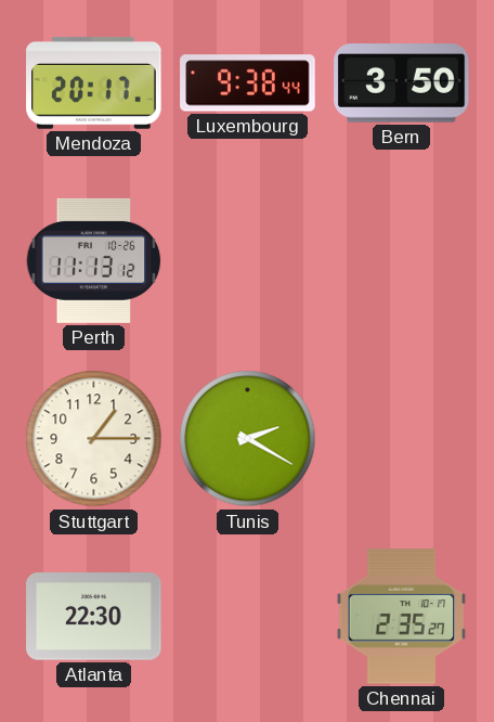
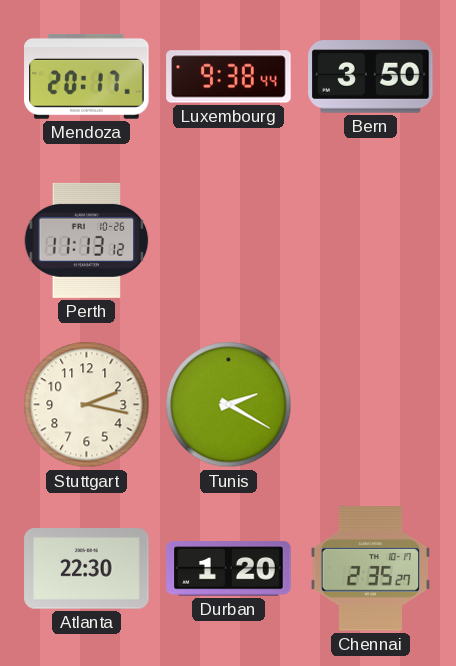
Stuttgart: 1:15 -> 2:17 (87, 405)
Durban: none -> 1:20 (229, 569)
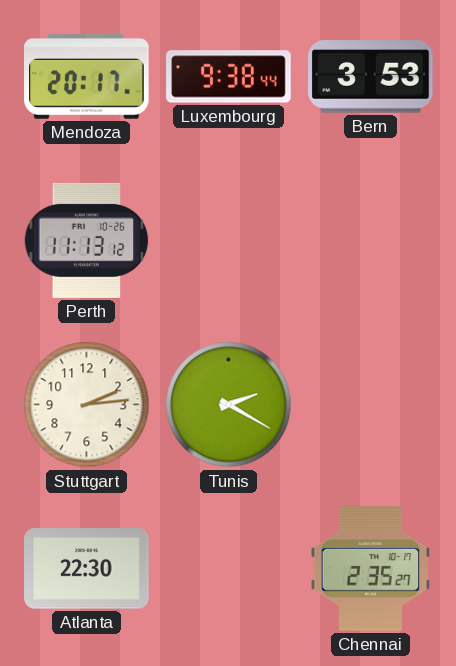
Bern: 3:50 -> 3:53 (371, 77)
Stuttgart: 2:17 -> 2:14 (87, 405)
Durban: 1:20 -> none (229, 569)
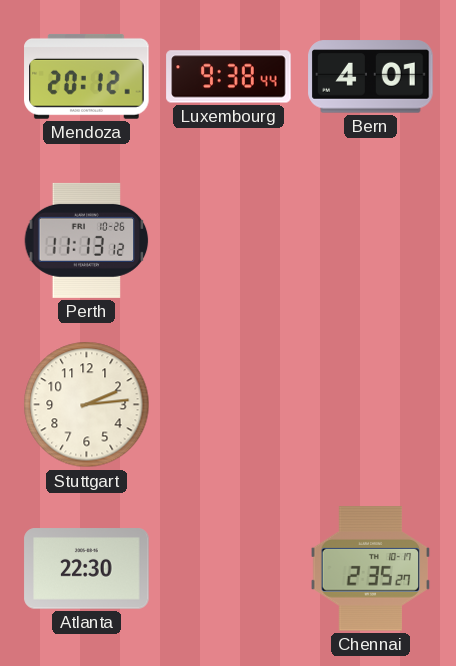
Mendoza: 20:17 -> 20:12 (87, 76)
Bern: 3:53 -> 4:01 (371, 77)
Tunis: 2:20 -> none (229, 405)
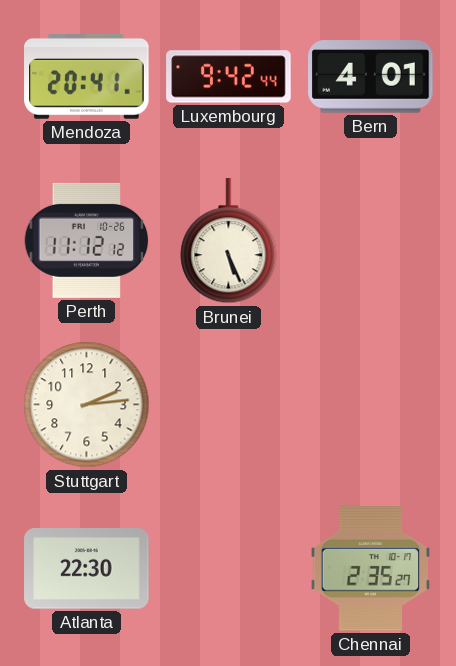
Mendoza: 20:12 -> 20:41 (87, 76)
Luxembourg: 9:38 -> 9:42 (229, 77)
Perth: 11:13 -> 11:12 (87, 240)
Brunei: none -> 5:26 (229, 241)
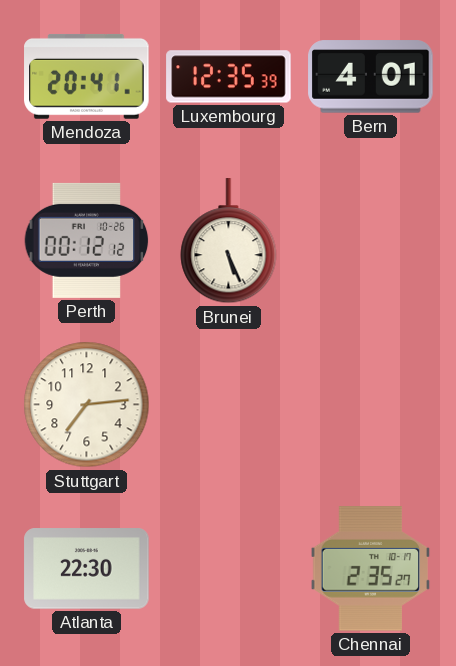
Luxembourg: 9:42 -> 12:35 (229, 77)
Perth: 11:12 -> 00:12 (87, 240)
Stuttgart: 2:14 -> 7:14 (87, 405)
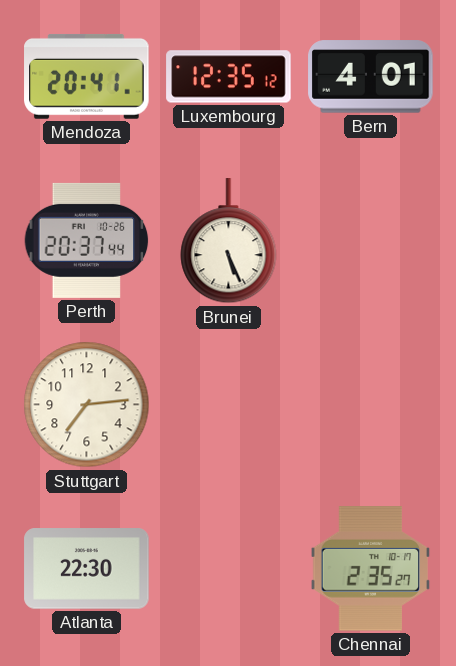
Luxembourg: 12:35:39 -> 12:35:12 (229, 77)
Perth: 00:12 -> 20:37 (87, 240)
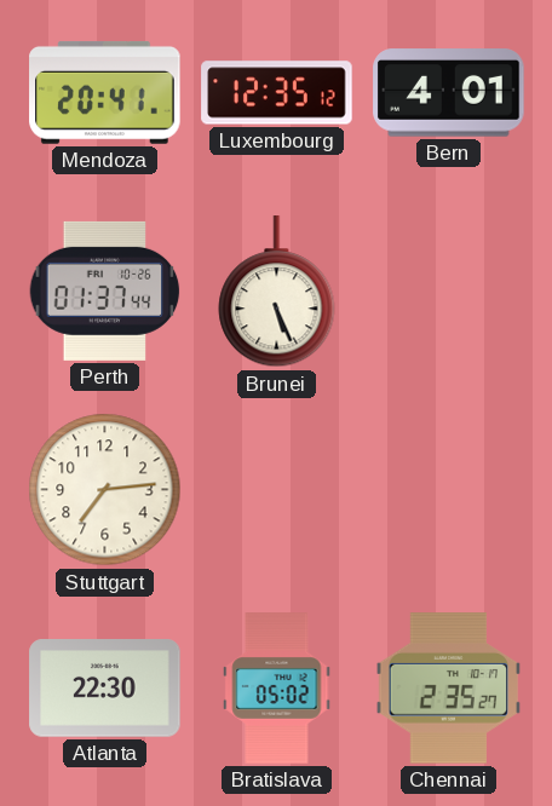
Perth: 20:37 -> 01:37 (105, 290)
Bratislava: none -> 05:02 (277, 689)
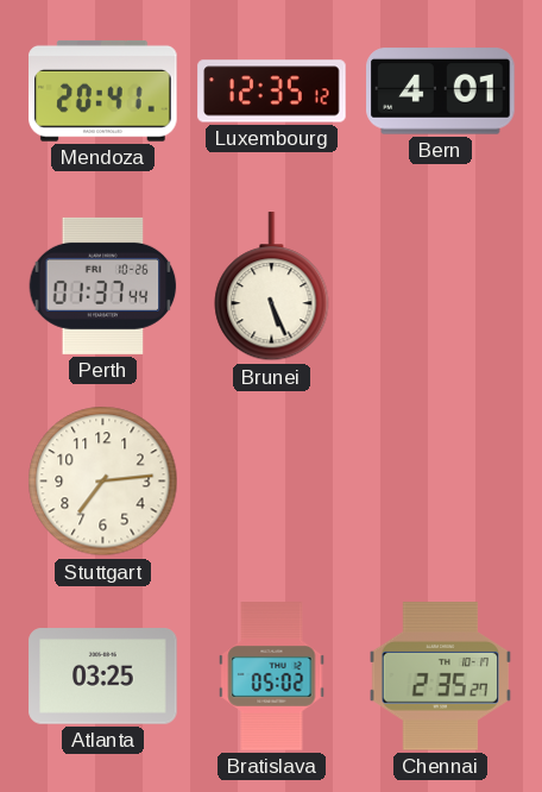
Atlanta: 22:30 -> 03:25 (103, 677)
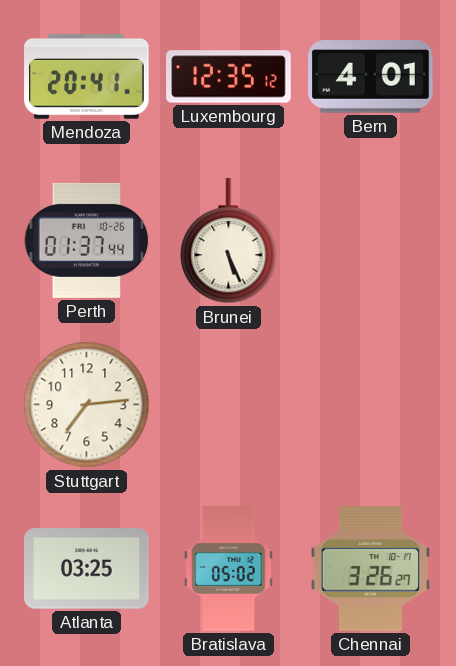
Chennai: 2:35 -> 3:26 (371, 569)
